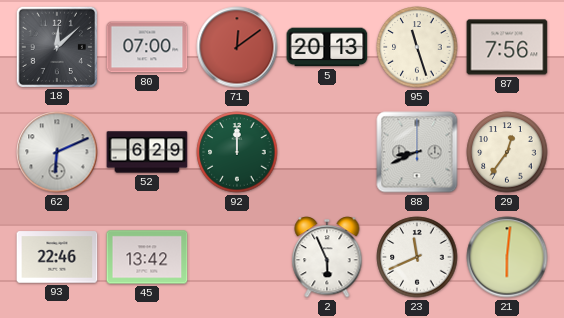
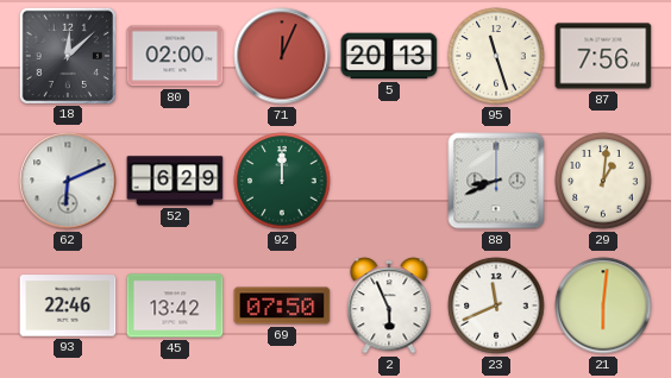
80: 07:00 -> 02:00 (175, 56)
71: 12:09 -> 12:04 (282, 56)
29: 12:36 -> 1:01 (603, 181)
69: none -> 07:50 (282, 305)
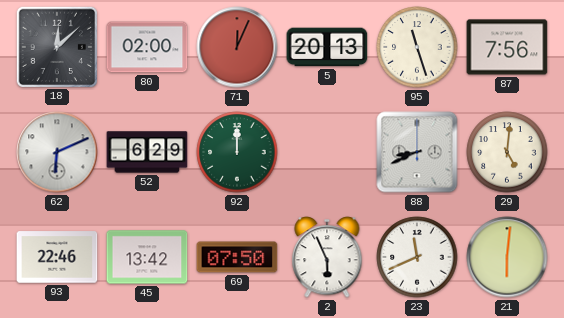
29: 1:01 -> 5:01 (507, 152)
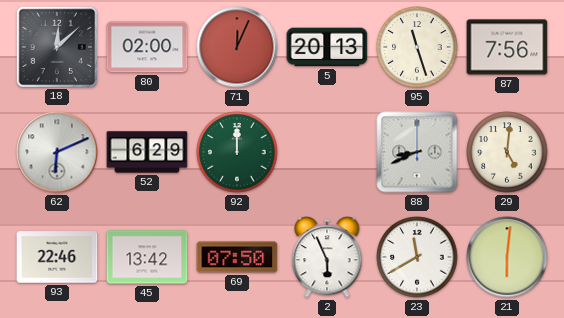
23: 11:41 -> 11:40 (417, 257)
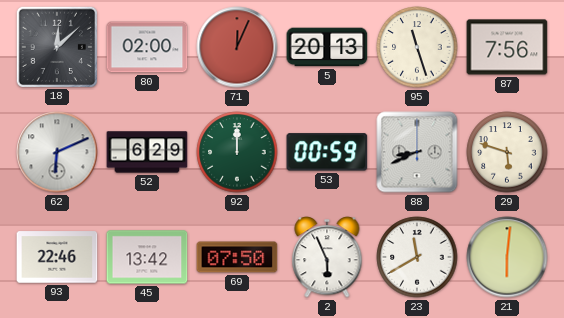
53: none -> 00:59 (327, 152)
29: 5:01 -> 5:48 (507, 152)
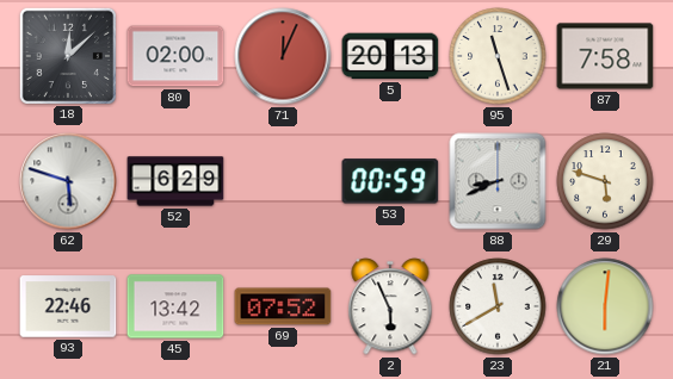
87: 7:56 -> 7:58 (605, 56)
62: 6:11 -> 5:48 (68, 181)
92: 12:00 -> none (237, 152)
69: 07:50 -> 07:52 (283, 306)
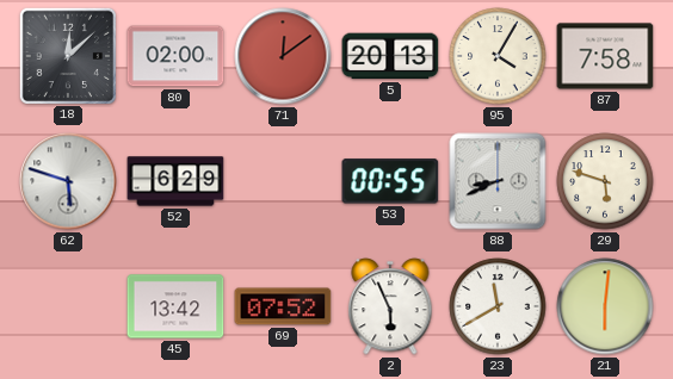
71: 12:04 -> 12:09 (283, 56)
95: 11:27 -> 4:05 (498, 56)
53: 00:59 -> 00:55 (390, 181)
93: 22:46 -> none (68, 306)
